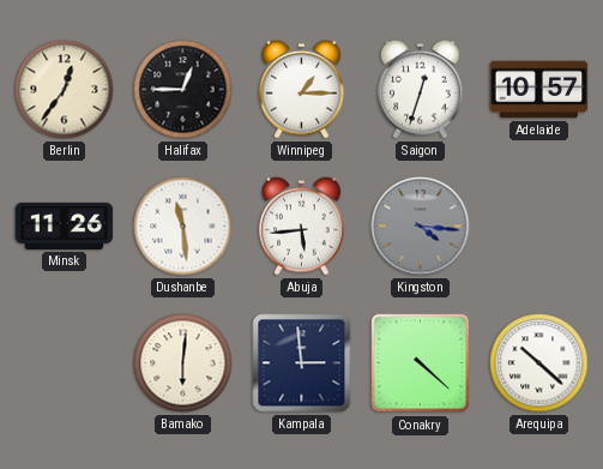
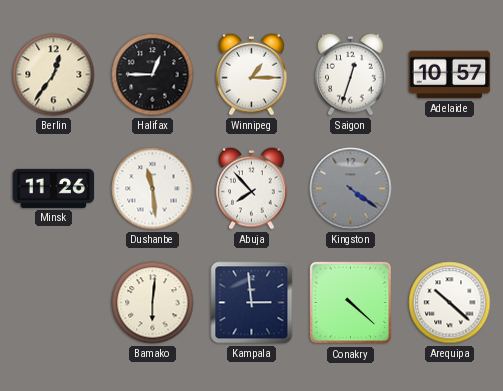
Abuja: 5:44 -> 7:53 (252, 188)
Kingston: 4:16 -> 4:21 (351, 189)
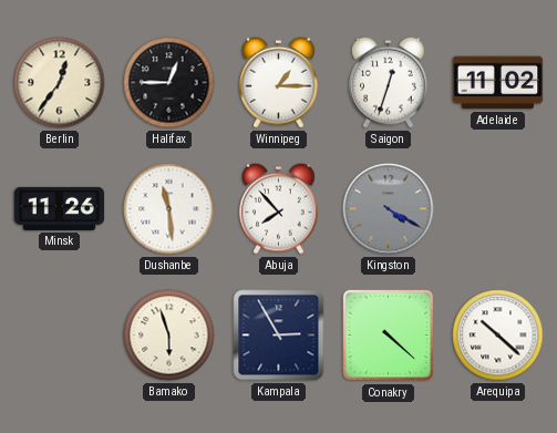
Adelaide: 10:57 -> 11:02 (498, 83)
Kingston: 4:21 -> 4:20 (389, 209)
Bamako: 6:01 -> 5:57 (169, 336)
Kampala: 2:59 -> 2:55 (279, 336)
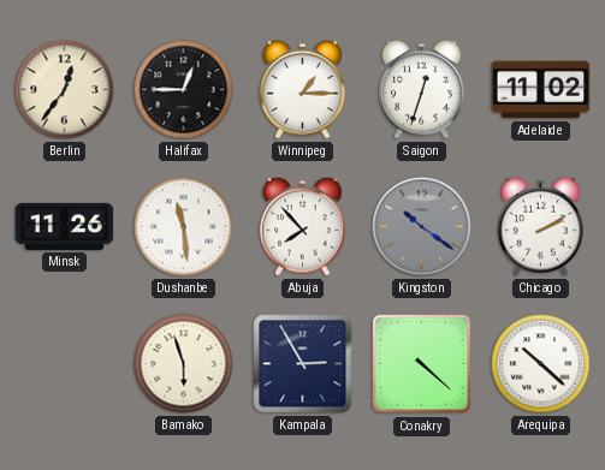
Kingston: 4:20 -> 10:21 (422, 227)
Chicago: none -> 2:10 (541, 226)
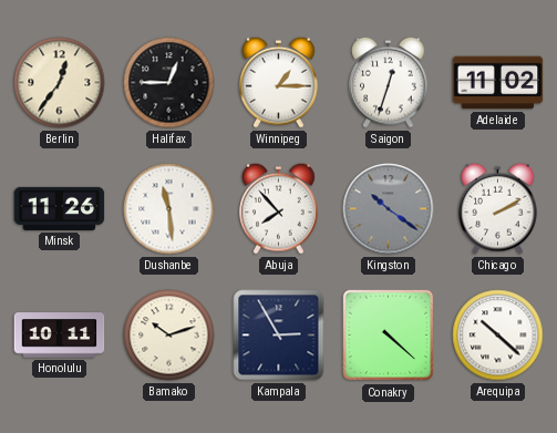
Honolulu: none -> 10:11 (60, 336)
Bamako: 5:57 -> 10:12 (169, 336)
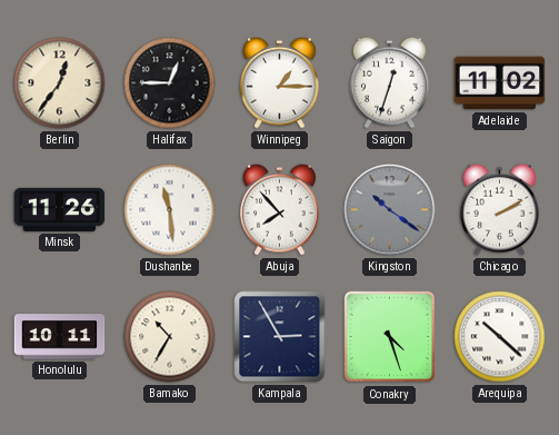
Bamako: 10:12 -> 10:35 (170, 337)
Conakry: 4:22 -> 4:27 (390, 337)
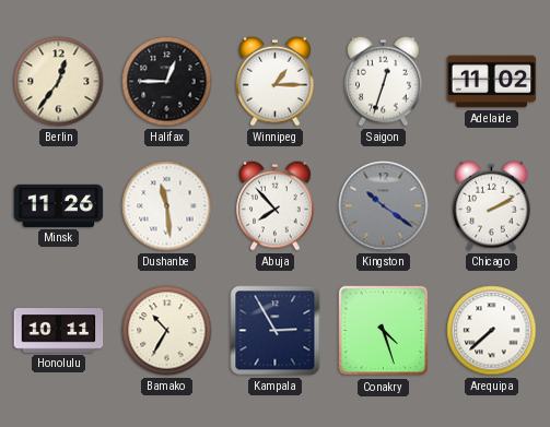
Arequipa: 10:22 -> 7:38 (492, 331)
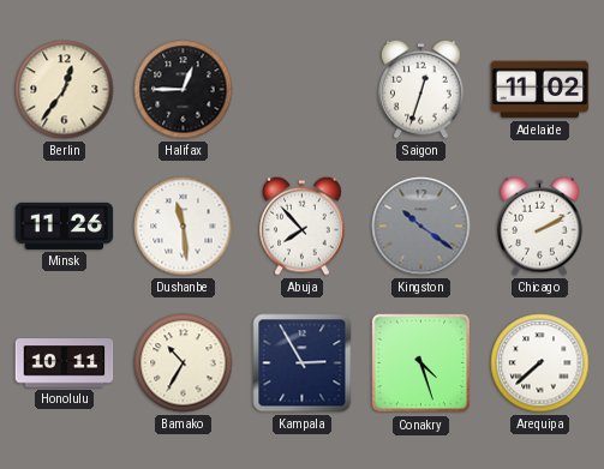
Winnipeg: 1:15 -> none (276, 81)
